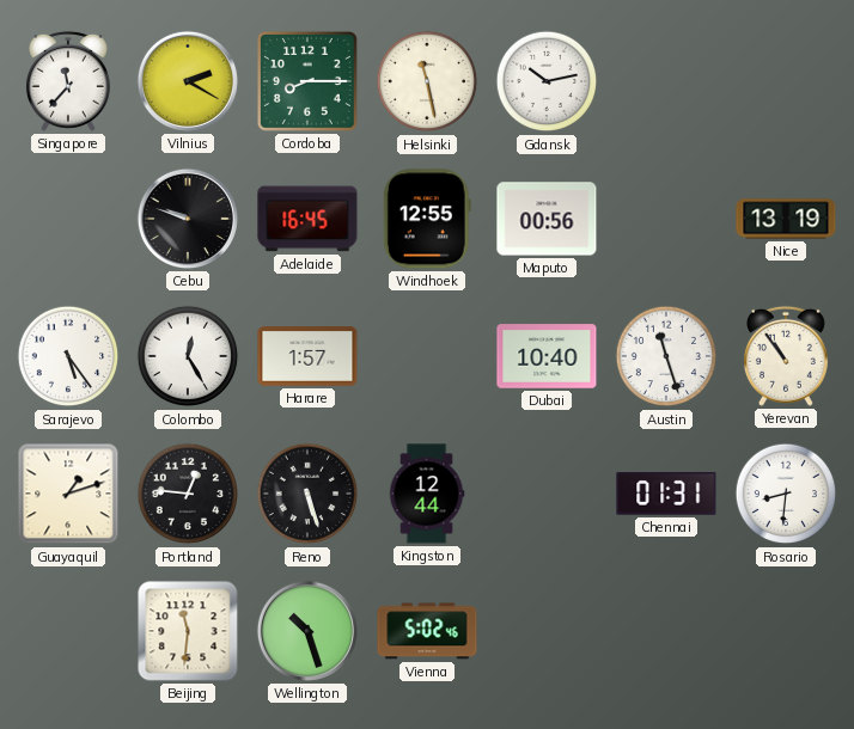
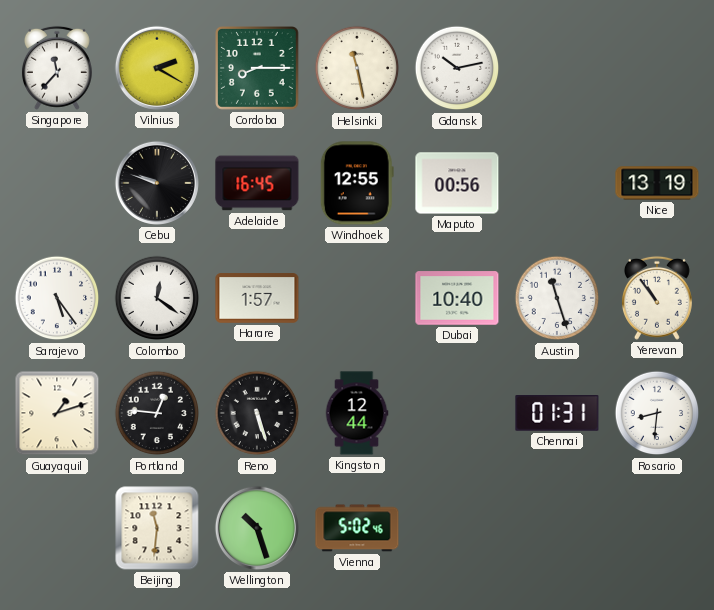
Colombo: 12:25 -> 12:21 (157, 298)
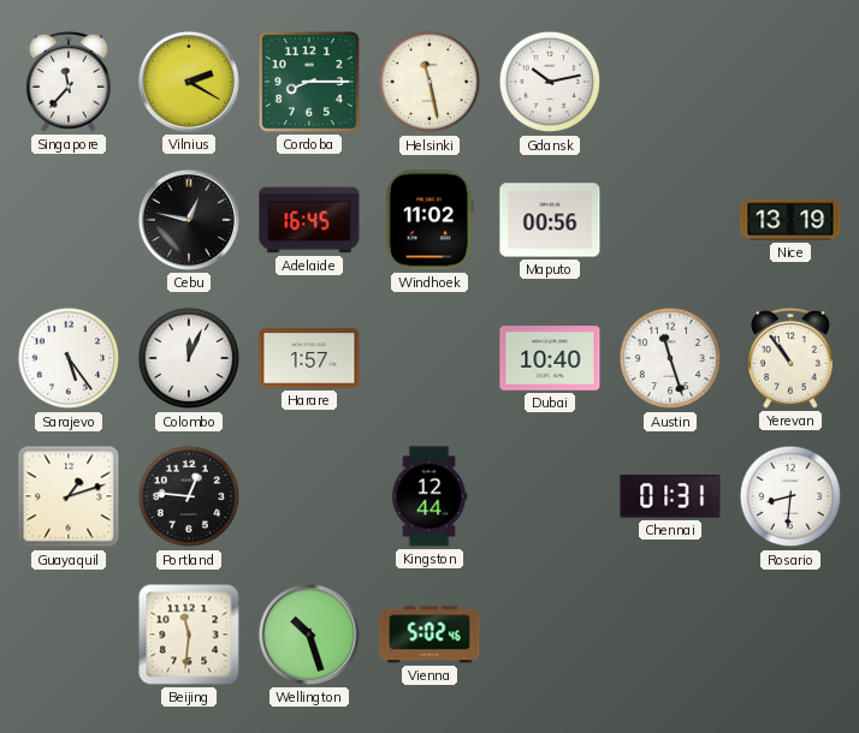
Cebu: 9:48 -> 12:47 (189, 220)
Windhoek: 12:55 -> 11:02 (429, 220)
Colombo: 12:21 -> 12:04 (189, 358)
Reno: 5:27 -> none (257, 413)
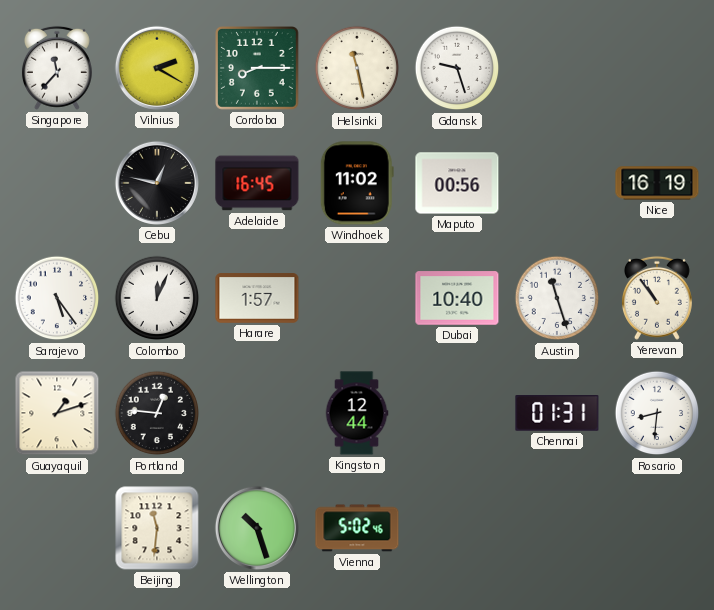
Gdansk: 10:13 -> 9:27 (457, 68)
Nice: 13:19 -> 16:19 (657, 183)
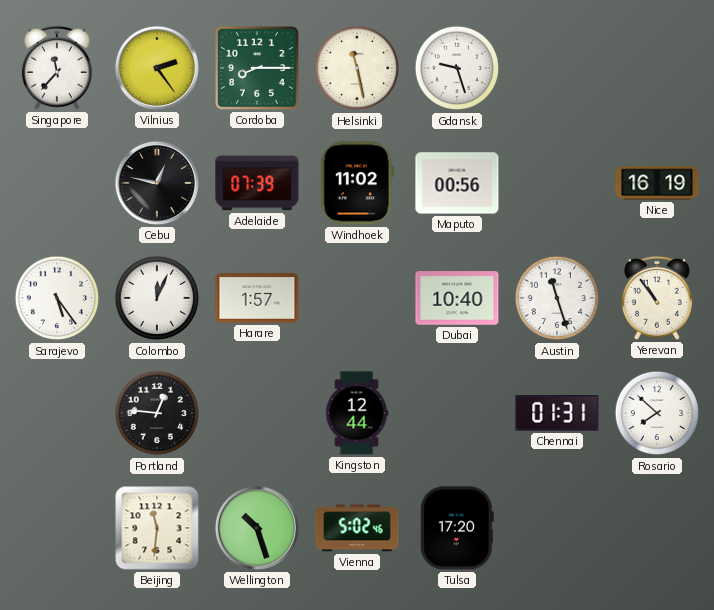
Vilnius: 2:20 -> 2:24 (157, 68)
Adelaide: 16:45 -> 07:39 (257, 183)
Guayaquil: 1:12 -> none (57, 413)
Rosario: 8:31 -> 7:52 (657, 413)
Tulsa: none -> 17:20 (457, 528)
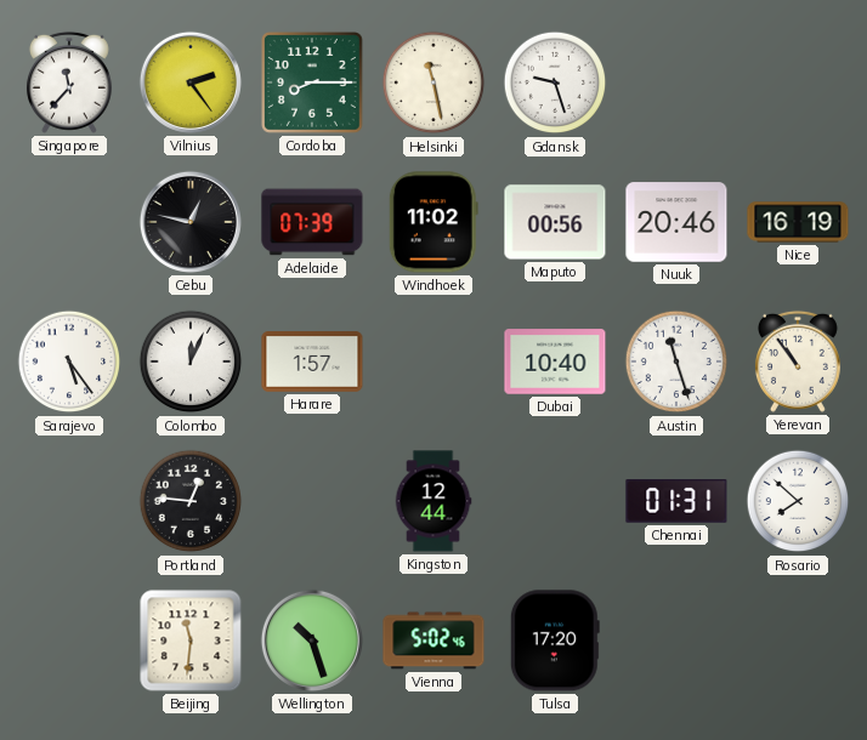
Nuuk: none -> 20:46 (676, 222)
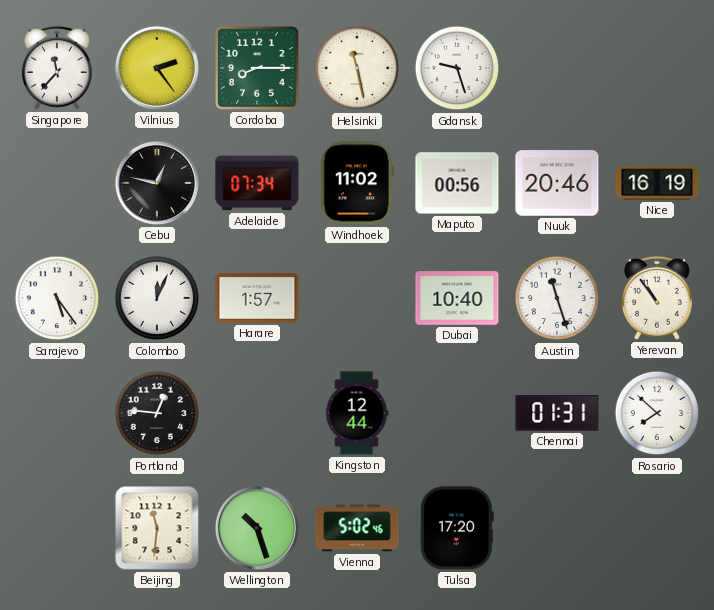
Adelaide: 07:39 -> 07:34 (257, 183)
